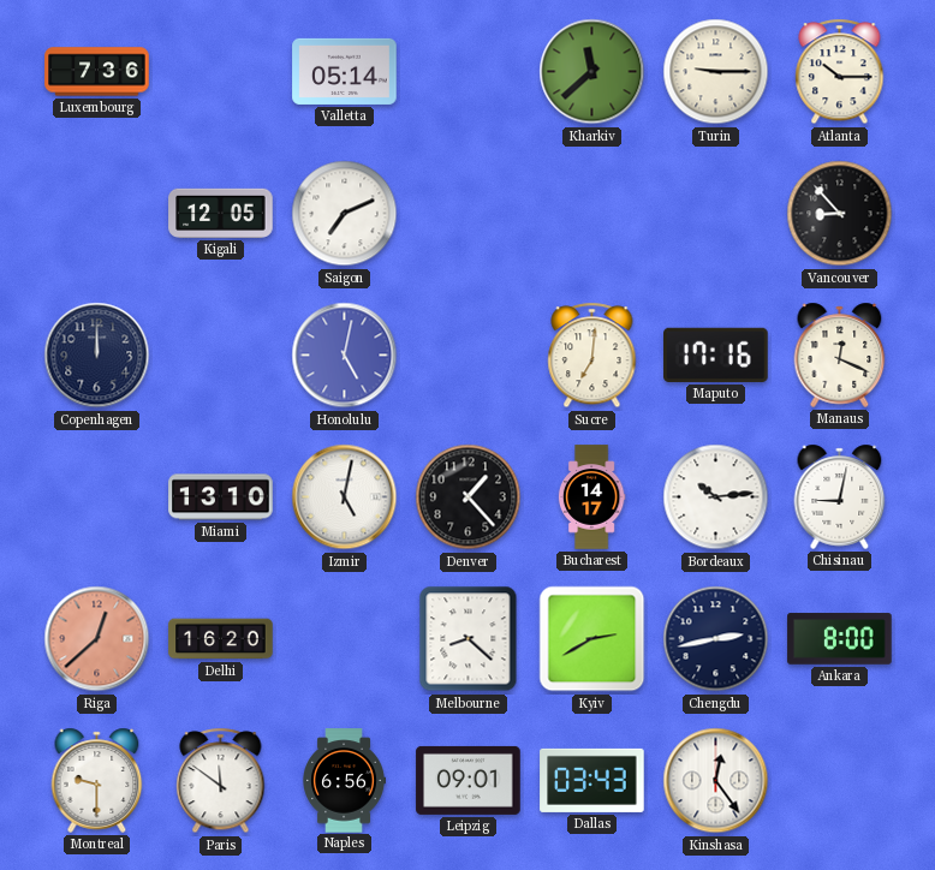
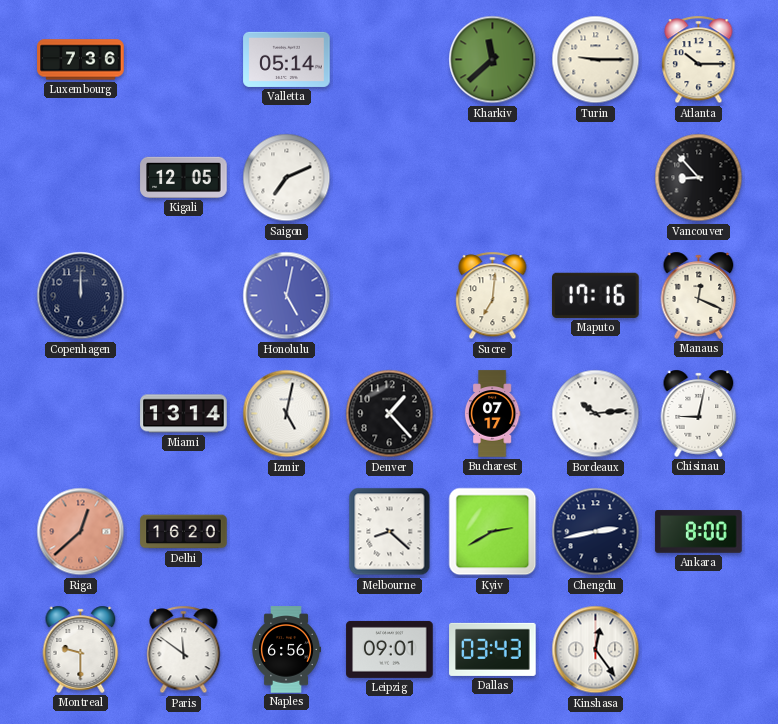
Miami: 13:10 -> 13:14 (184, 414)
Bucharest: 14:17 -> 07:17 (492, 414)
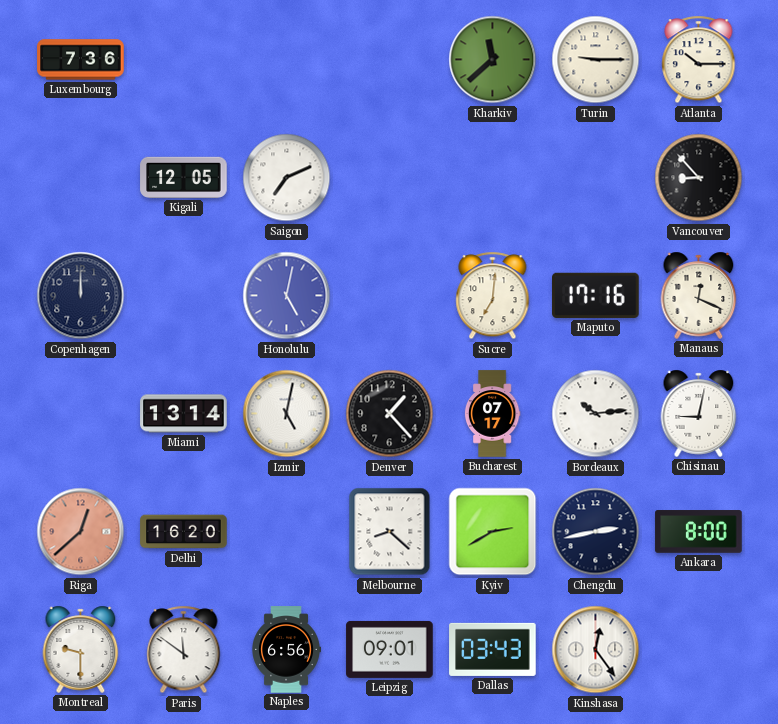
Valletta: 05:14 -> none (287, 59)
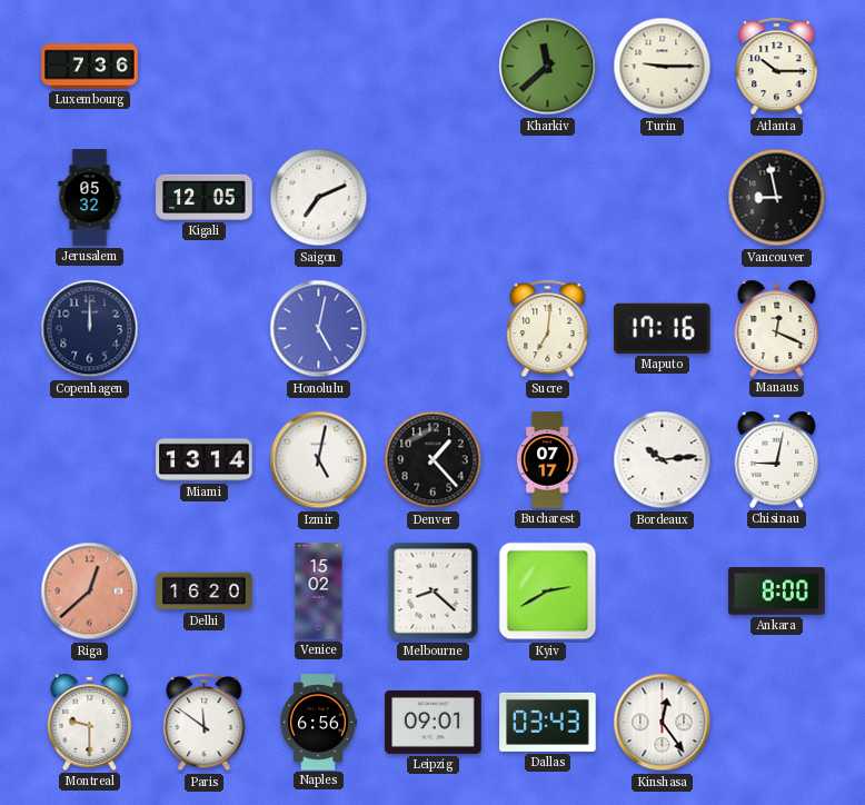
Jerusalem: none -> 05:32 (90, 198)
Vancouver: 8:53 -> 8:58 (777, 198)
Venice: none -> 15:02 (319, 592)
Chengdu: 2:43 -> none (596, 532)
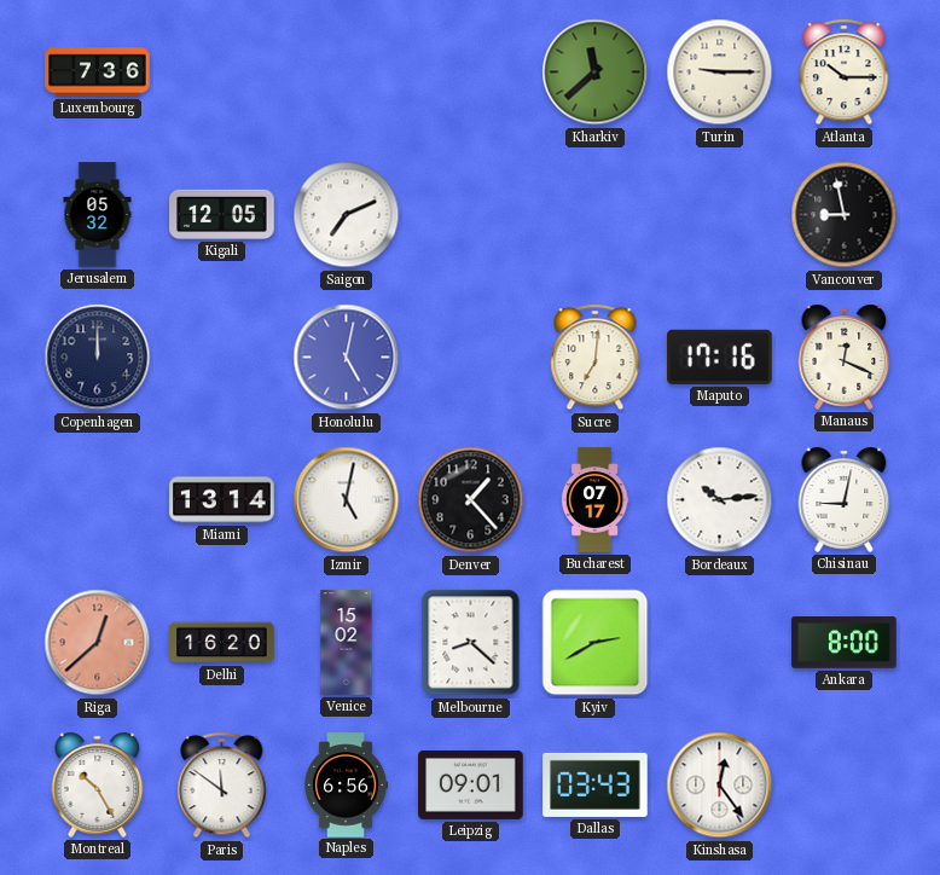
Montreal: 9:30 -> 10:25 (98, 784)
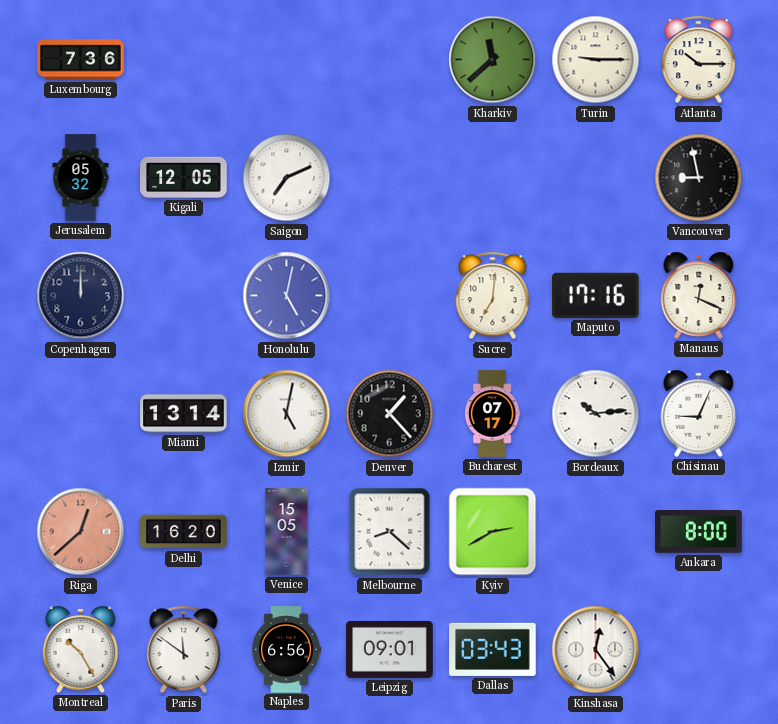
Chisinau: 9:02 -> 9:04 (699, 413)
Venice: 15:02 -> 15:05 (287, 532)
